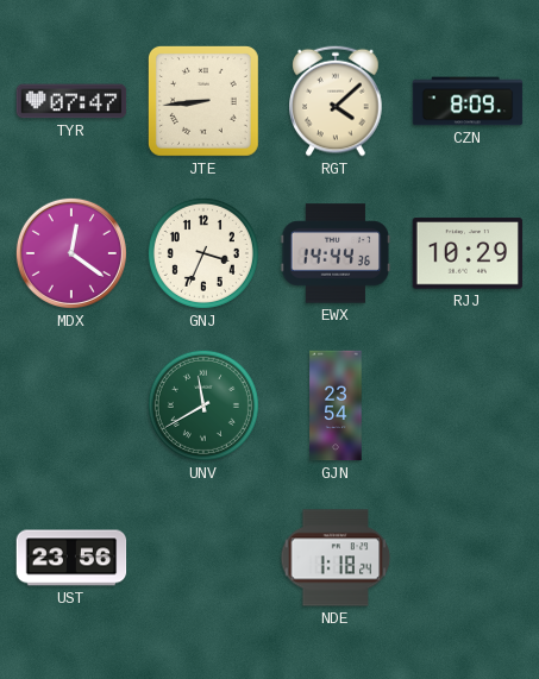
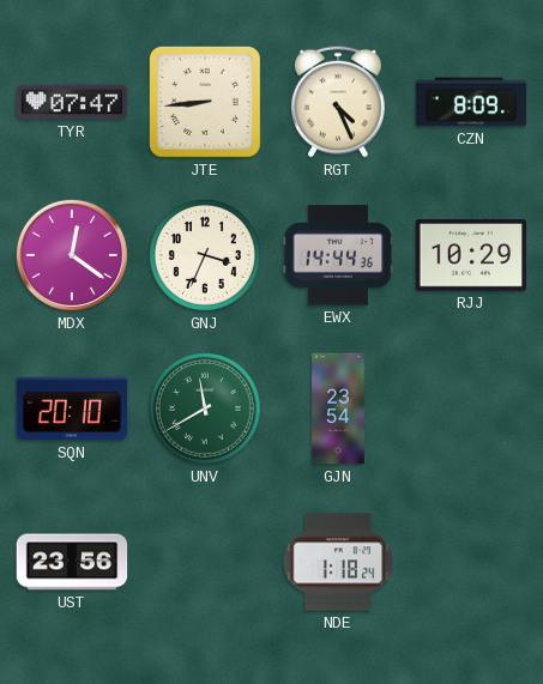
RGT: 4:08 -> 4:26 (338, 102)
SQN: none -> 20:10 (72, 408)
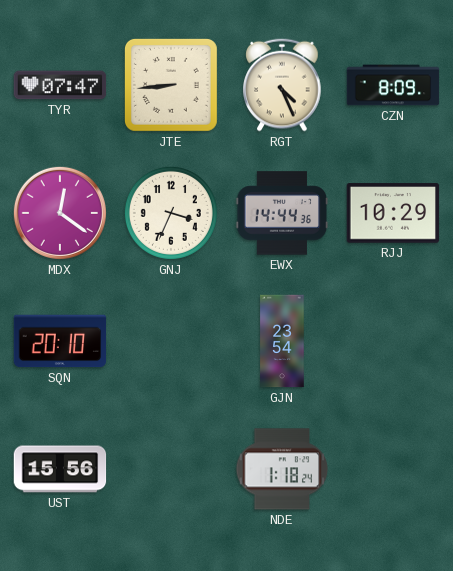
UNV: 11:40 -> none (205, 408)
UST: 23:56 -> 15:56 (60, 469)
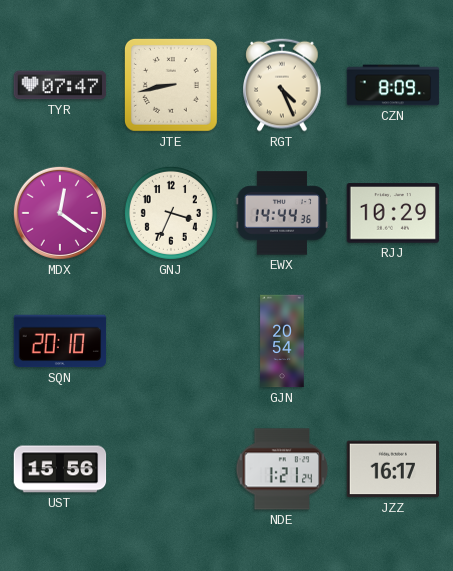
JTE: 8:44 -> 8:43 (171, 85)
GJN: 23:54 -> 20:54 (282, 341)
NDE: 1:18 -> 1:21 (282, 469)
JZZ: none -> 16:17 (393, 469)
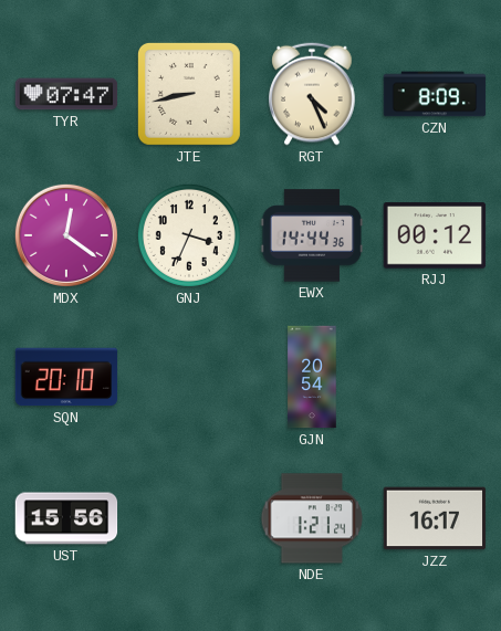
RJJ: 10:29 -> 00:12 (435, 235)
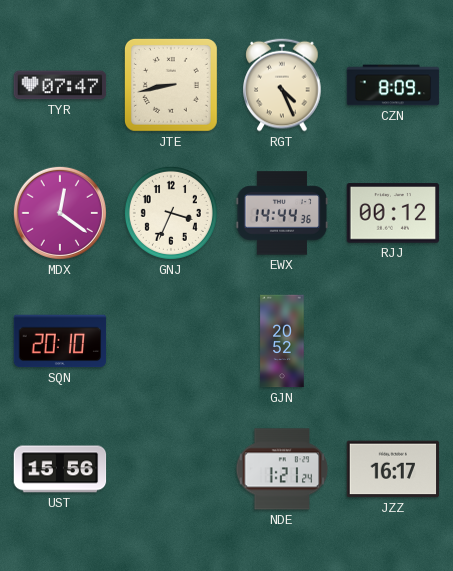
GJN: 20:54 -> 20:52 (282, 341)
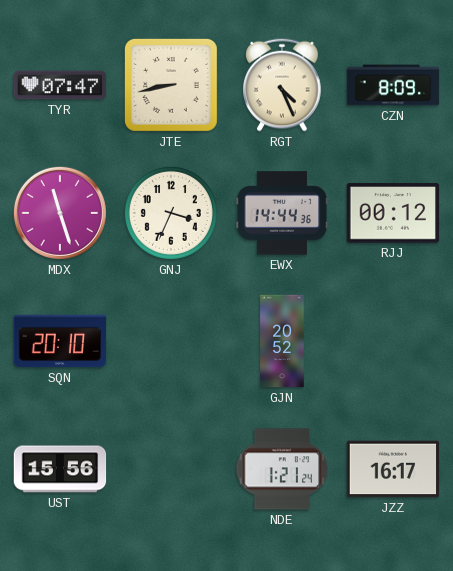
MDX: 12:21 -> 11:27 (60, 213)
